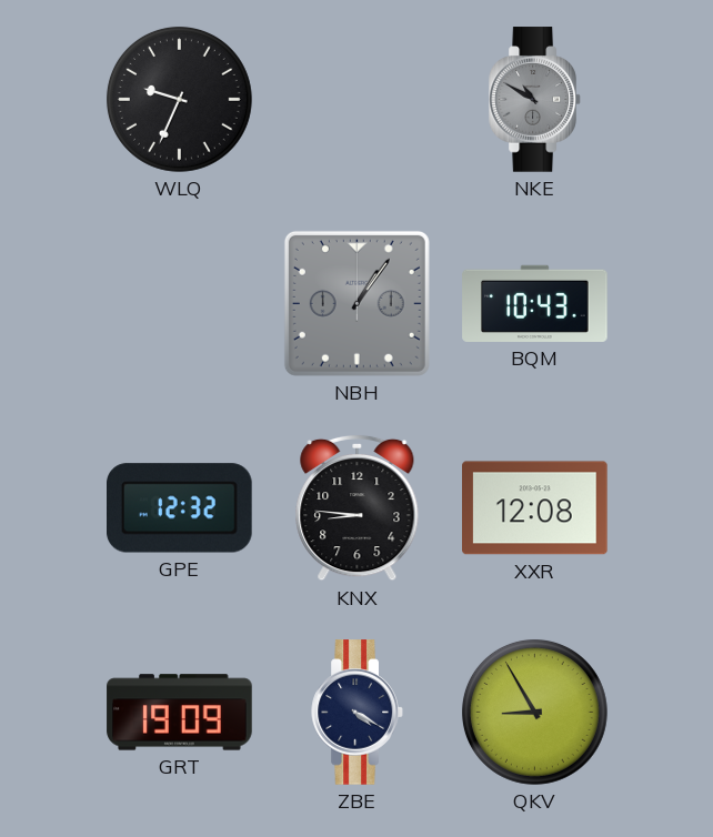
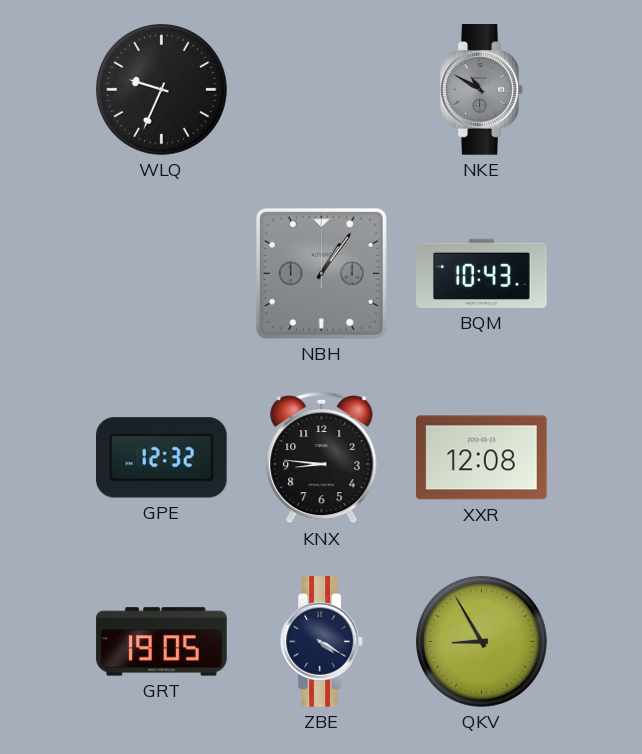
GRT: 19:09 -> 19:05 (162, 642)
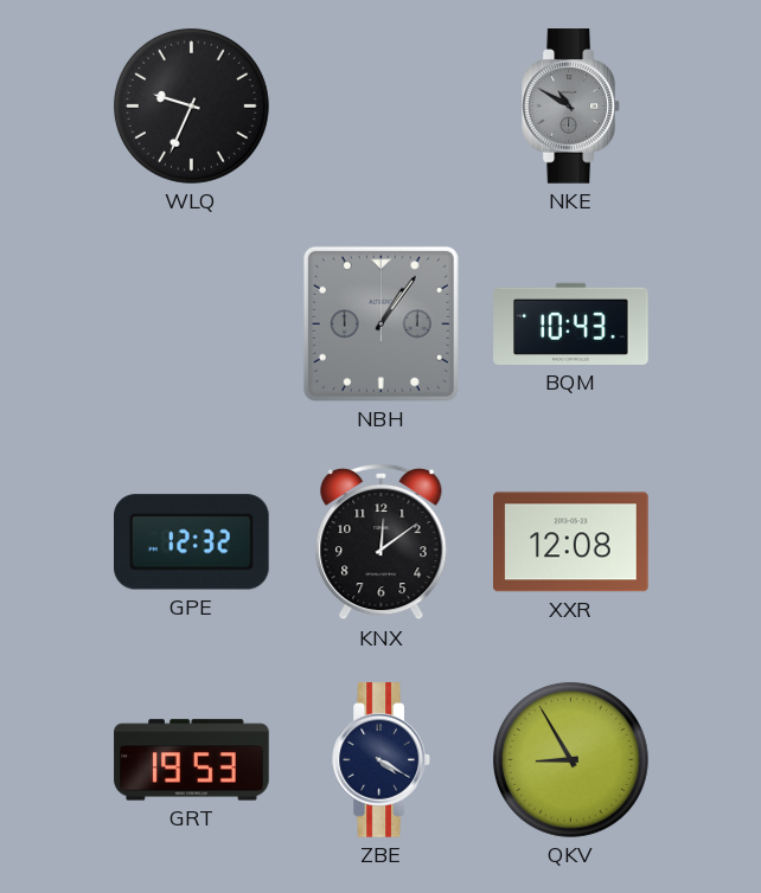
KNX: 8:46 -> 12:09 (382, 542)
GRT: 19:05 -> 19:53 (192, 760)
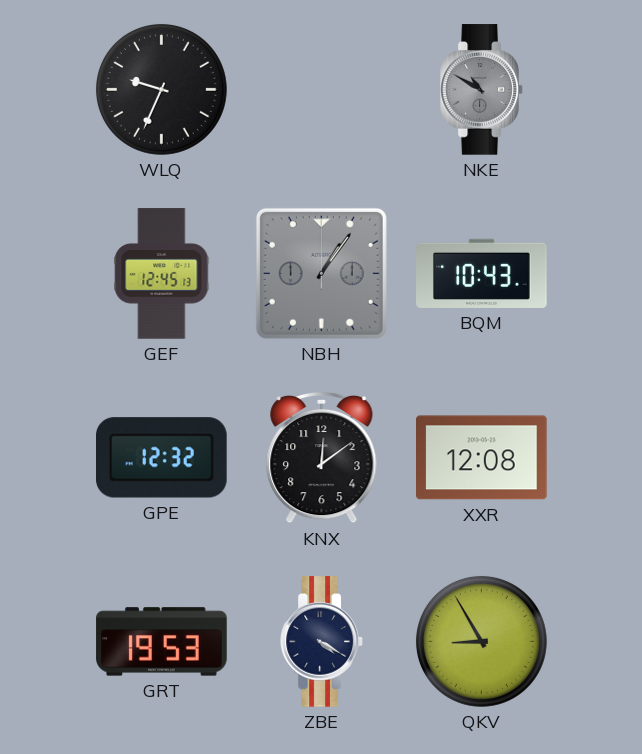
GEF: none -> 12:45 (162, 274)
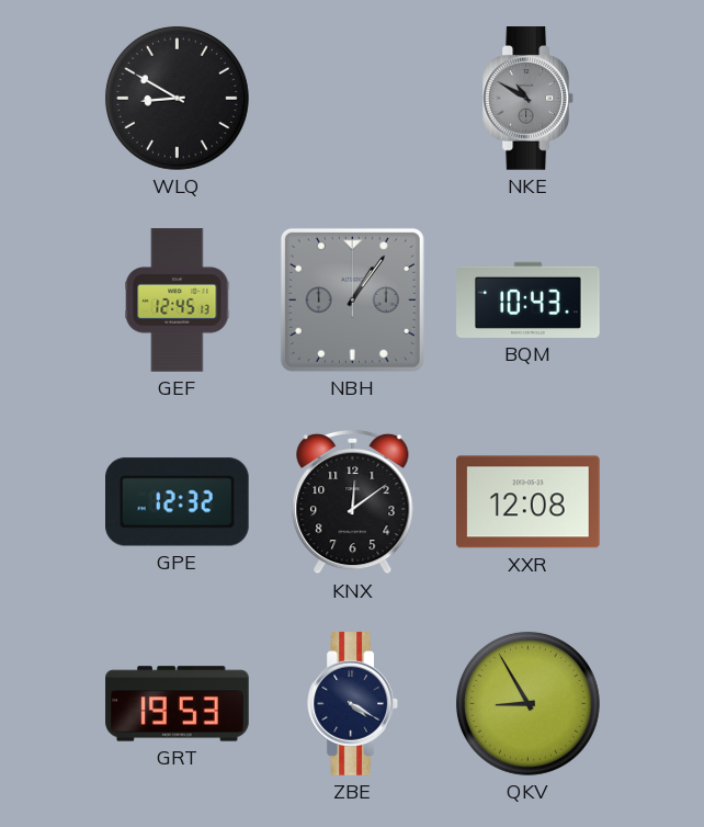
WLQ: 9:34 -> 8:50 (177, 98)
